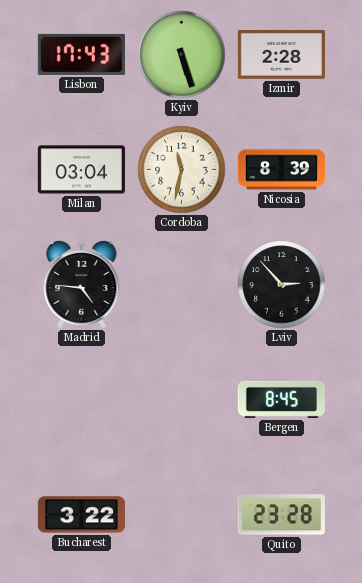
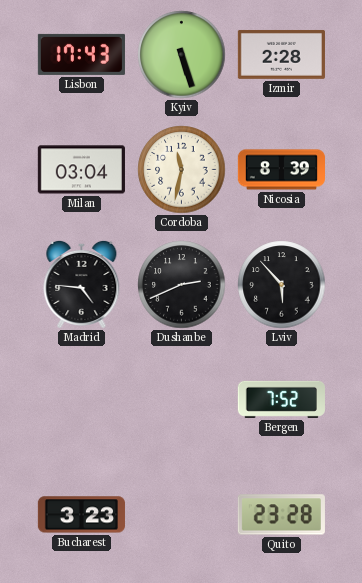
Dushanbe: none -> 2:41 (182, 285)
Lviv: 2:53 -> 5:53 (282, 285)
Bergen: 8:45 -> 7:52 (281, 399)
Bucharest: 3:22 -> 3:23 (81, 515)
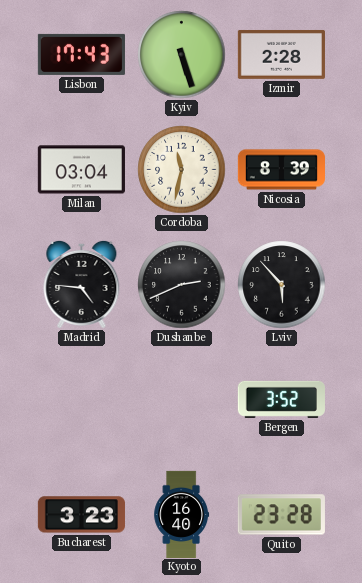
Bergen: 7:52 -> 3:52 (281, 399)
Kyoto: none -> 16:40 (182, 514)
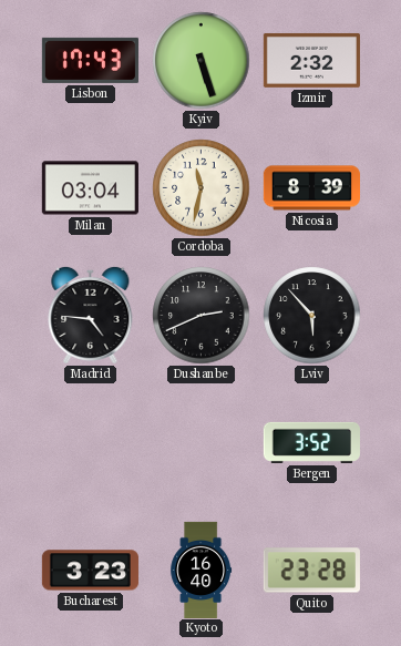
Izmir: 2:28 -> 2:32 (311, 60)
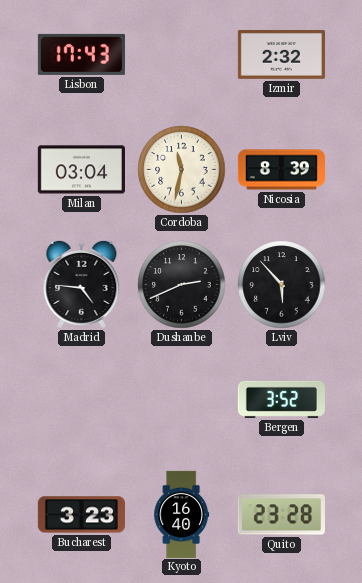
Kyiv: 5:27 -> none (202, 61)
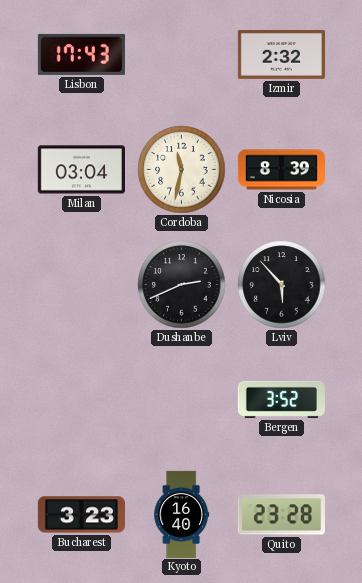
Madrid: 4:46 -> none (82, 284)
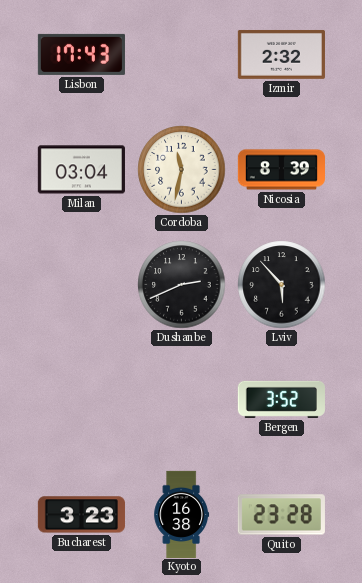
Kyoto: 16:40 -> 16:38 (182, 514)
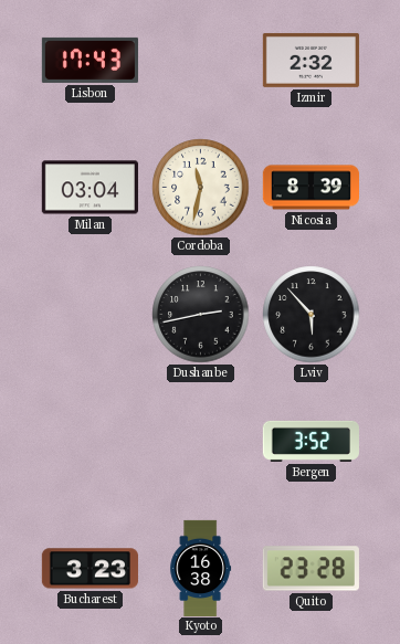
Dushanbe: 2:41 -> 2:43 (201, 315)
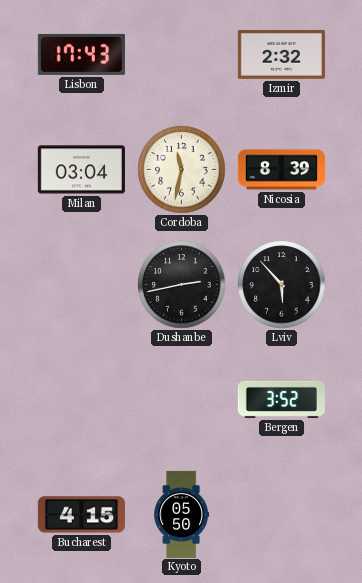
Bucharest: 3:23 -> 4:15 (81, 515)
Kyoto: 16:38 -> 05:50 (182, 514)
Quito: 23:28 -> none (310, 569)
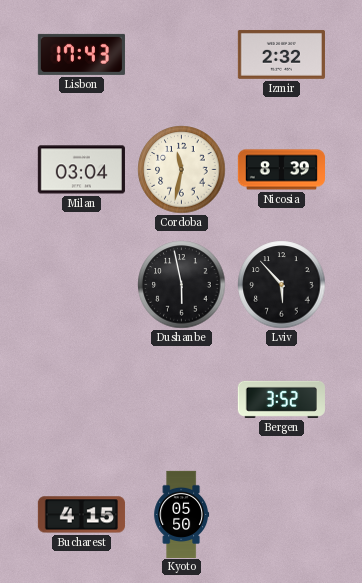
Dushanbe: 2:43 -> 5:58 (182, 285)
